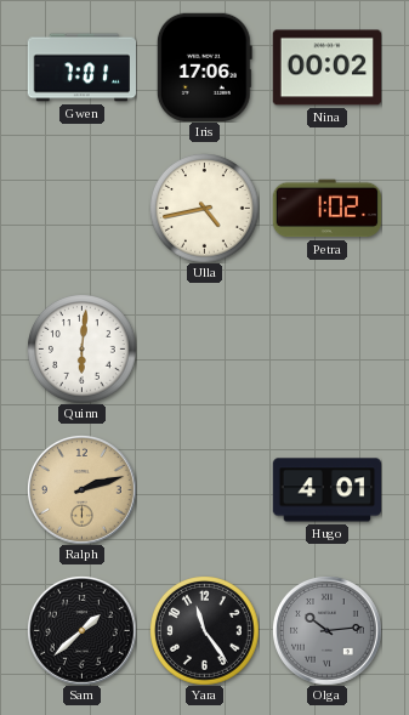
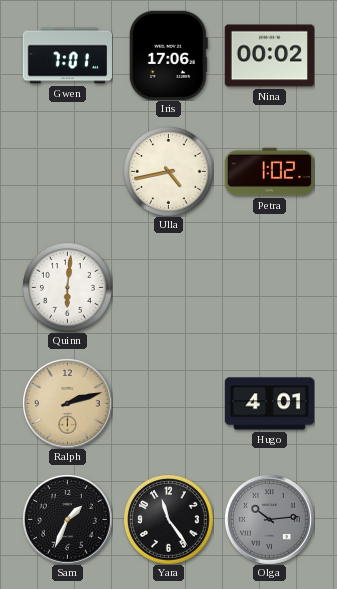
Sam: 1:38 -> 1:34 (68, 520)
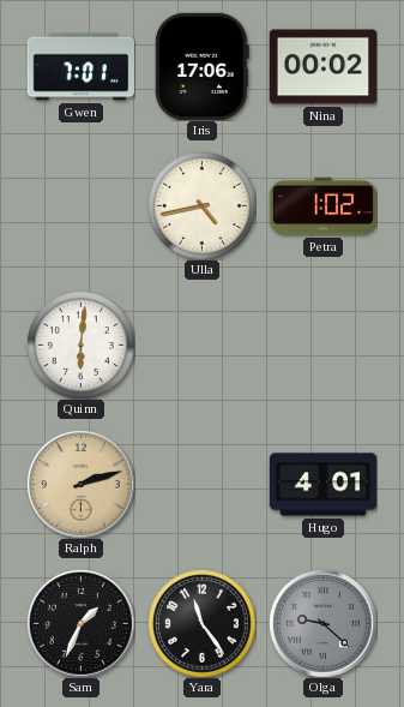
Olga: 10:14 -> 9:22 (324, 624)
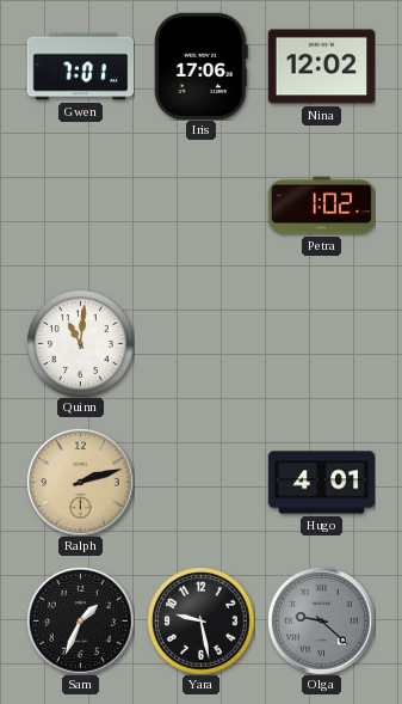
Nina: 00:02 -> 12:02 (321, 67)
Ulla: 4:43 -> none (203, 206)
Quinn: 6:01 -> 11:01 (81, 344)
Yara: 11:24 -> 9:28 (202, 622)
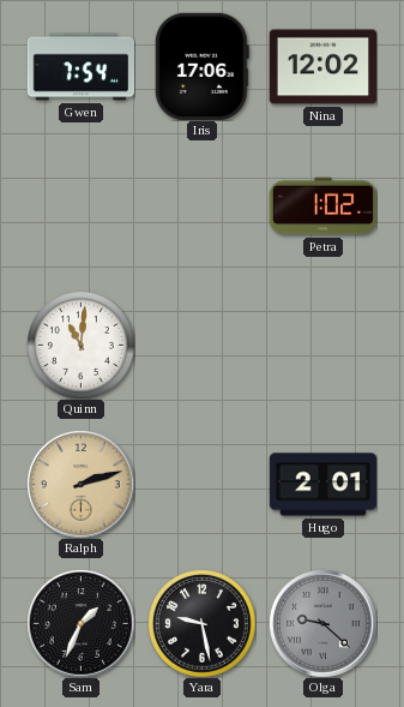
Gwen: 7:01 -> 7:54 (80, 67)
Hugo: 4:01 -> 2:01 (322, 485)
